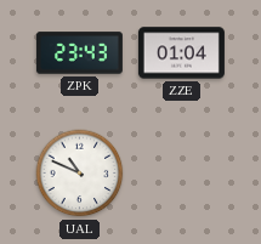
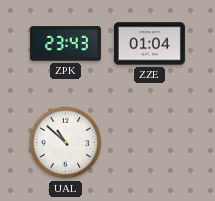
UAL: 10:49 -> 10:52 (66, 143)
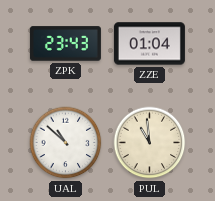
PUL: none -> 10:59 (150, 143)
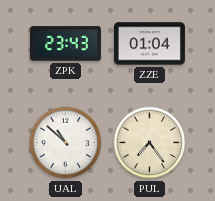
PUL: 10:59 -> 7:24 (150, 143)
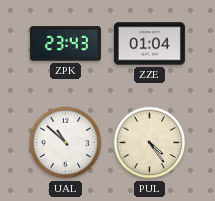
PUL: 7:24 -> 4:24 (150, 143)
